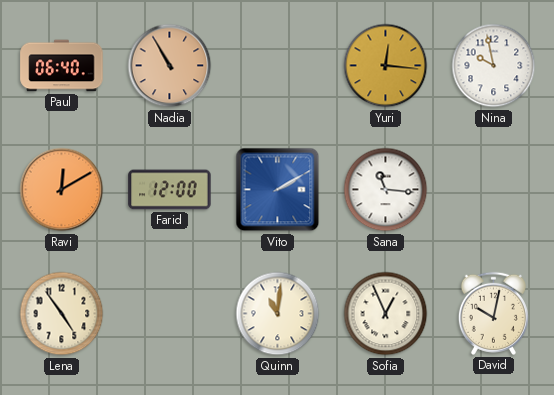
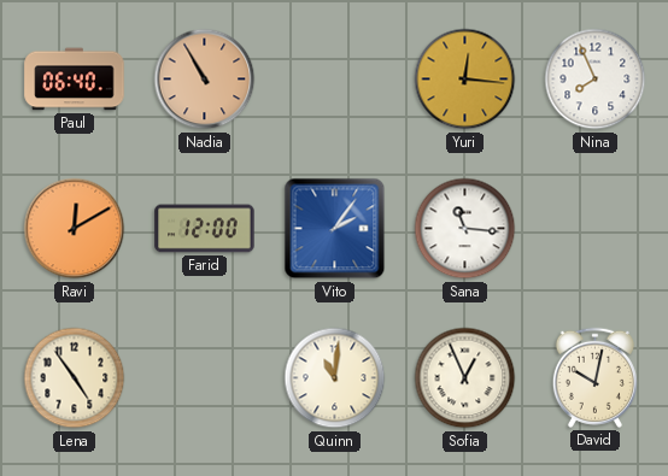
Nina: 9:58 -> 7:56 (596, 80)
Vito: 2:10 -> 2:06 (335, 229)
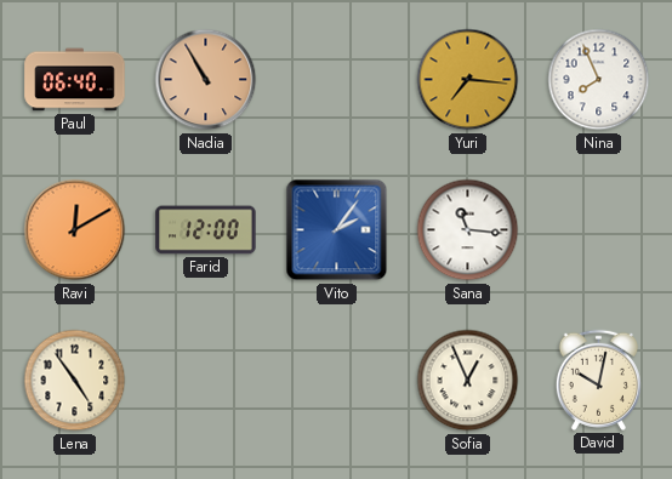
Yuri: 12:16 -> 7:16 (468, 80)
Quinn: 11:01 -> none (335, 378)
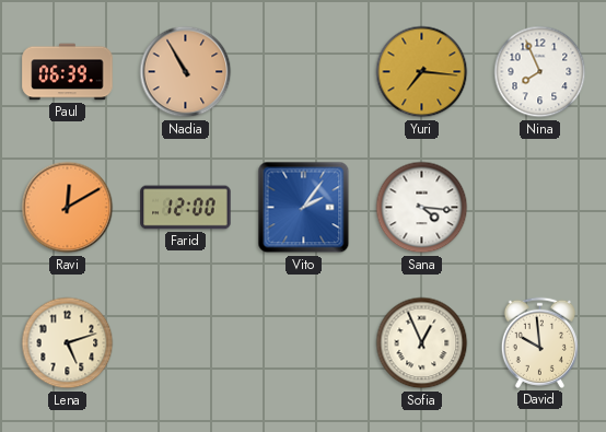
Paul: 06:40 -> 06:39 (68, 72)
Sana: 11:16 -> 4:16 (422, 208)
Lena: 4:54 -> 5:12 (68, 343)
David: 10:02 -> 9:59 (539, 342)
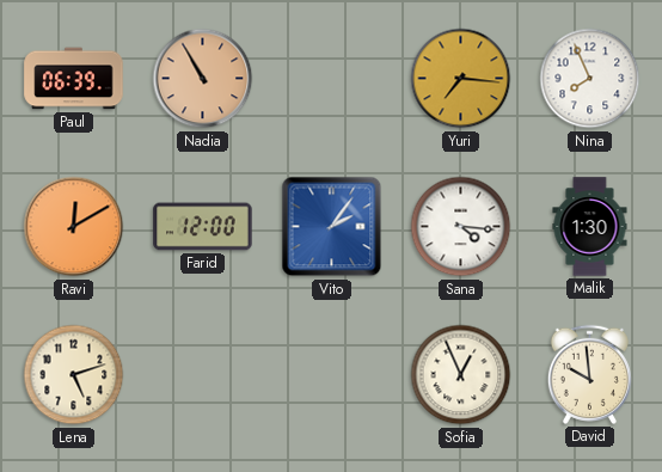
Malik: none -> 1:30 (590, 227)
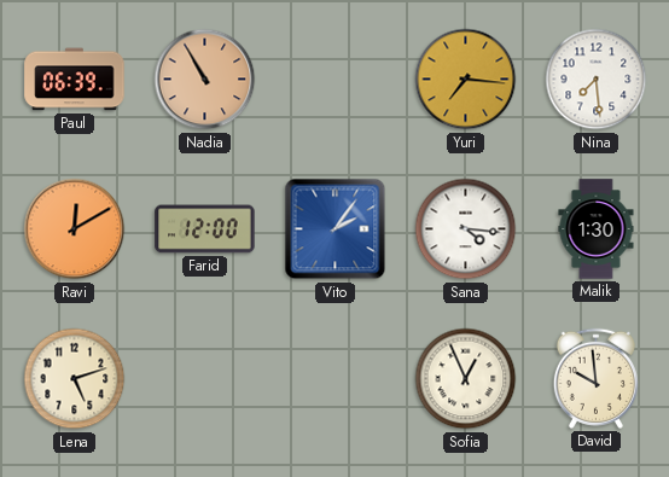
Nina: 7:56 -> 7:29 (597, 80)
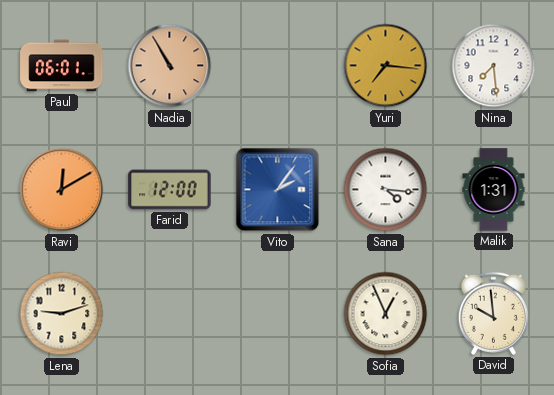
Paul: 06:39 -> 06:01 (62, 66)
Malik: 1:30 -> 1:31 (494, 190)
Lena: 5:12 -> 9:12 (62, 314)
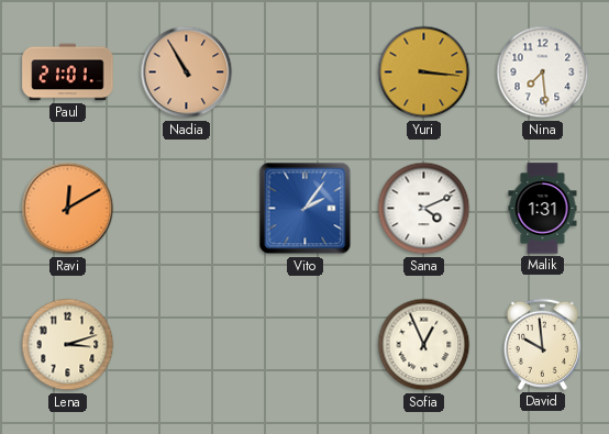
Paul: 06:01 -> 21:01 (68, 73)
Yuri: 7:16 -> 3:16 (424, 73)
Farid: 12:00 -> none (170, 190)
Sana: 4:16 -> 4:11 (424, 209)
Lena: 9:12 -> 3:12 (68, 345)
